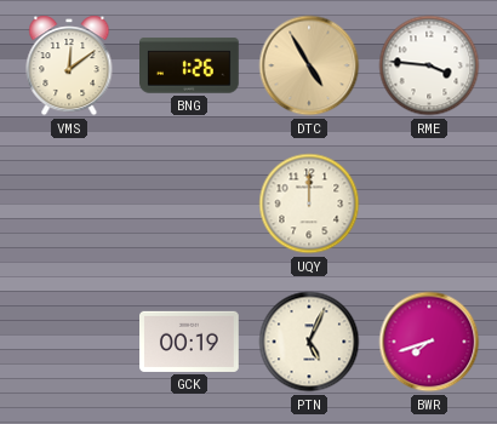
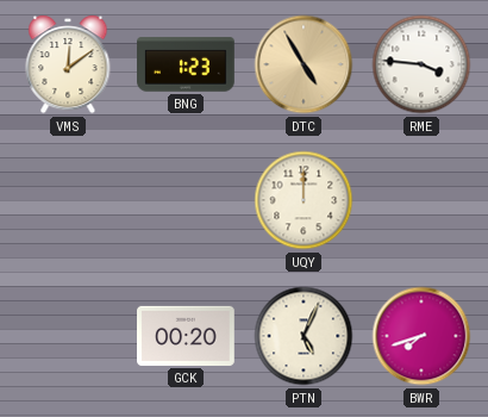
BNG: 1:26 -> 1:23 (187, 64)
GCK: 00:19 -> 00:20 (187, 336)
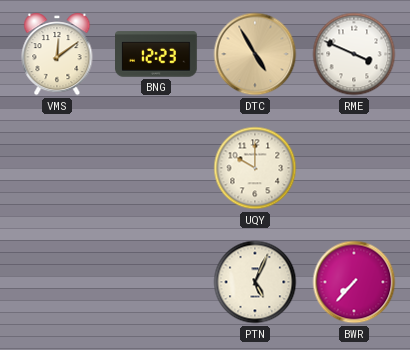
BNG: 1:23 -> 12:23 (157, 54)
RME: 3:46 -> 3:49 (354, 54)
UQY: 12:00 -> 10:00 (255, 168)
GCK: 00:20 -> none (187, 336)
BWR: 7:42 -> 7:37 (354, 282)
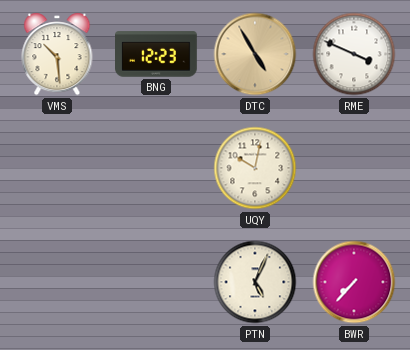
VMS: 12:09 -> 10:29 (57, 54)
UQY: 10:00 -> 10:02 (255, 168)
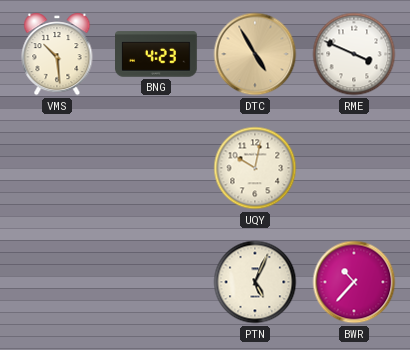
BNG: 12:23 -> 4:23 (157, 54)
BWR: 7:37 -> 10:37 (354, 282)
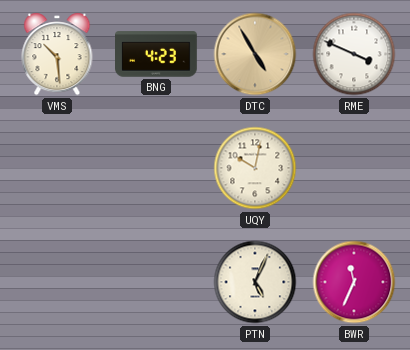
BWR: 10:37 -> 11:34 (354, 282)
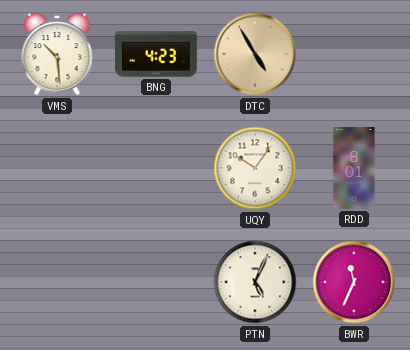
RME: 3:49 -> none (354, 54)
UQY: 10:02 -> 10:06 (255, 168)
RDD: none -> 8:01 (354, 168)
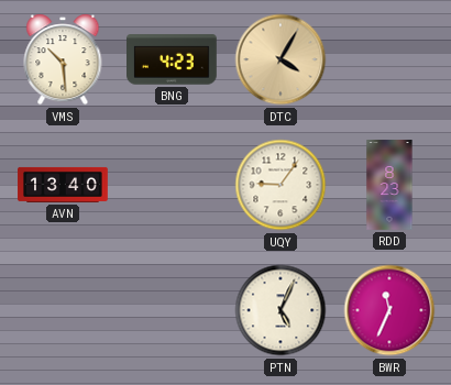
DTC: 4:55 -> 4:05 (280, 59)
AVN: none -> 13:40 (63, 185)
UQY: 10:06 -> 9:06 (280, 185)
RDD: 8:01 -> 8:23 (389, 185)
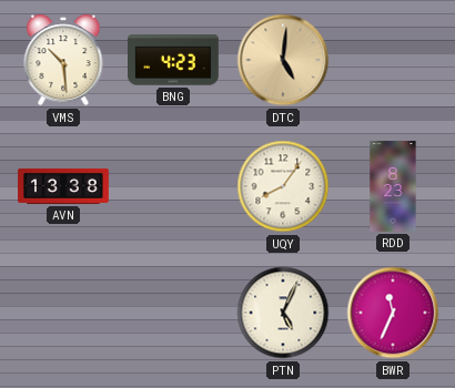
DTC: 4:05 -> 5:01 (283, 60)
AVN: 13:40 -> 13:38 (63, 186)
UQY: 9:06 -> 8:06 (283, 186)
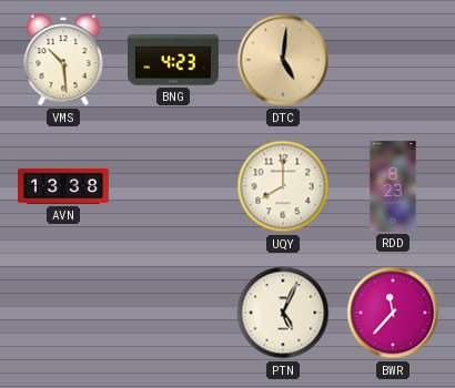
UQY: 8:06 -> 8:00 (283, 186)
BWR: 11:34 -> 11:37 (393, 313)
